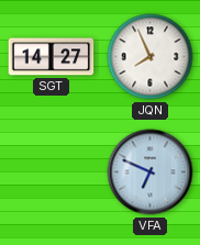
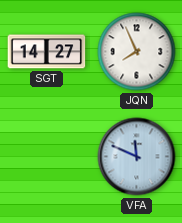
VFA: 6:49 -> 11:49 (137, 157)
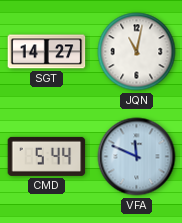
JQN: 7:56 -> 11:02 (137, 52)
CMD: none -> 5:44 (47, 156)
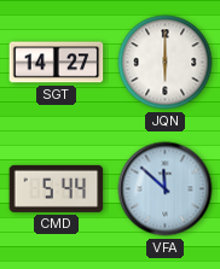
JQN: 11:02 -> 6:00 (166, 63)
VFA: 11:49 -> 11:52 (166, 189)
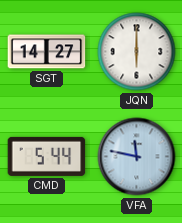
VFA: 11:52 -> 11:47 (137, 157)
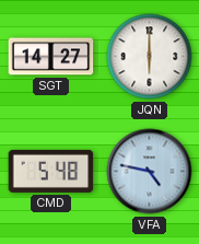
CMD: 5:44 -> 5:48 (51, 171)
VFA: 11:47 -> 4:47 (150, 172)
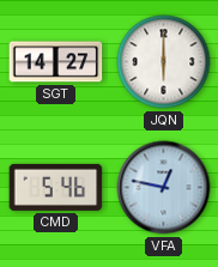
CMD: 5:48 -> 5:46 (56, 187)
VFA: 4:47 -> 12:47 (164, 188)
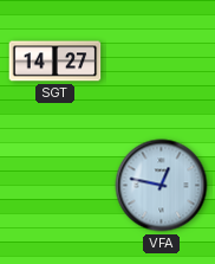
JQN: 6:00 -> none (164, 62)
CMD: 5:46 -> none (56, 187)
